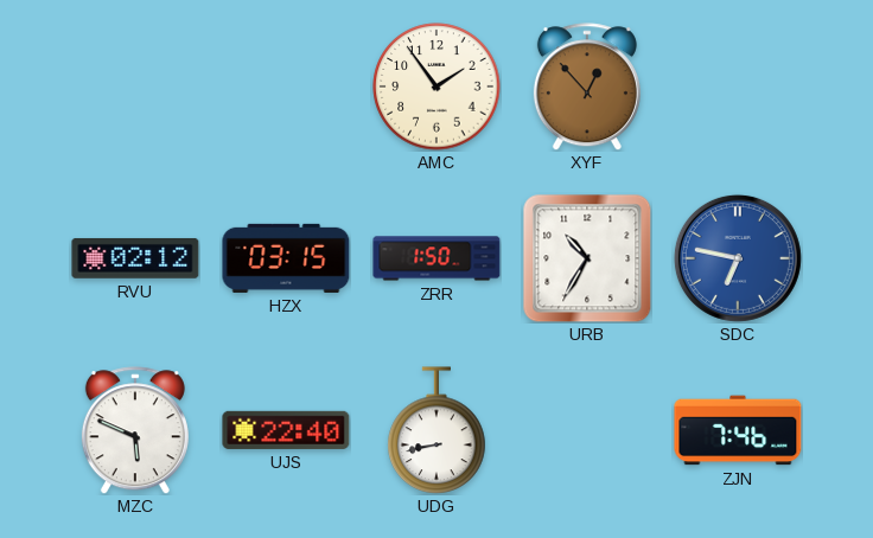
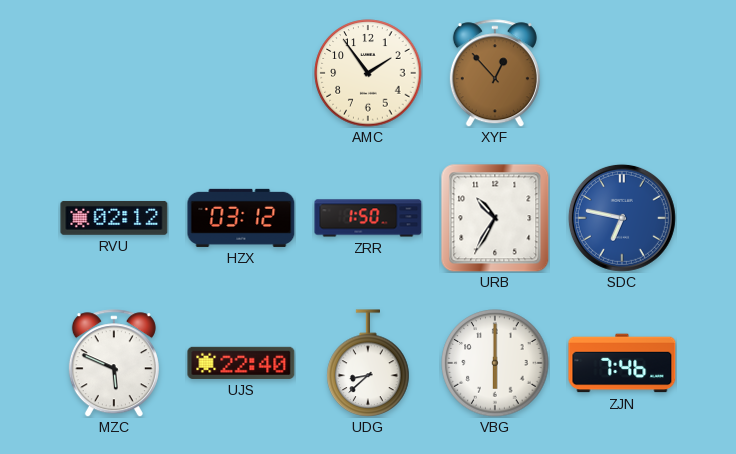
HZX: 03:15 -> 03:12 (241, 218)
UDG: 8:43 -> 8:38 (368, 363)
VBG: none -> 6:00 (495, 363)
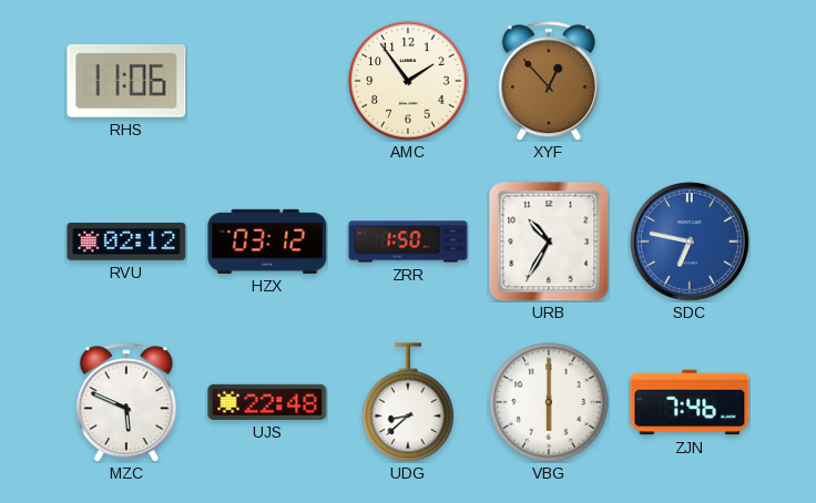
RHS: none -> 11:06 (126, 81)
UJS: 22:40 -> 22:48 (267, 402)
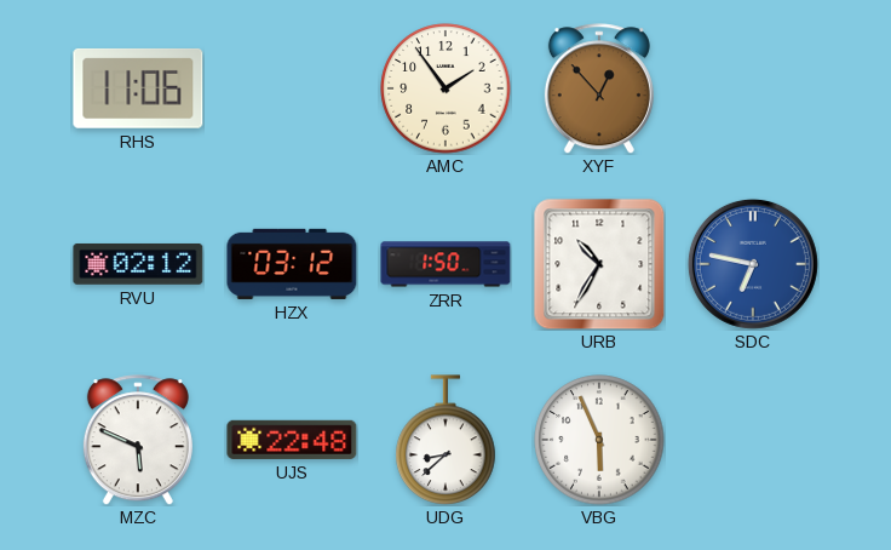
VBG: 6:00 -> 5:56 (599, 440)
ZJN: 7:46 -> none (690, 402)
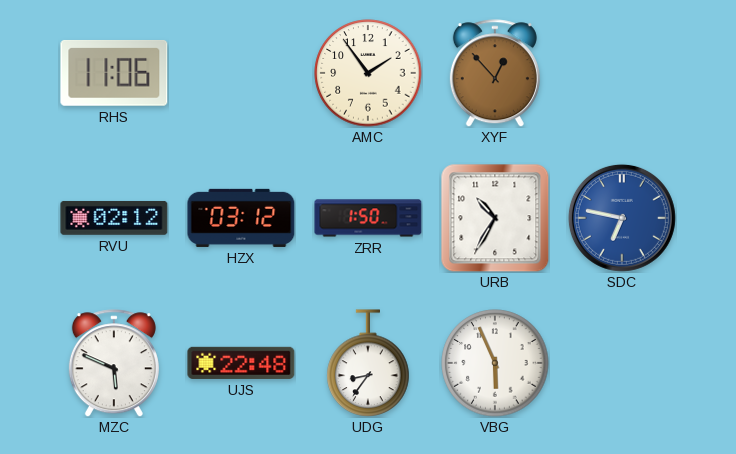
UDG: 8:38 -> 8:36 (368, 363)
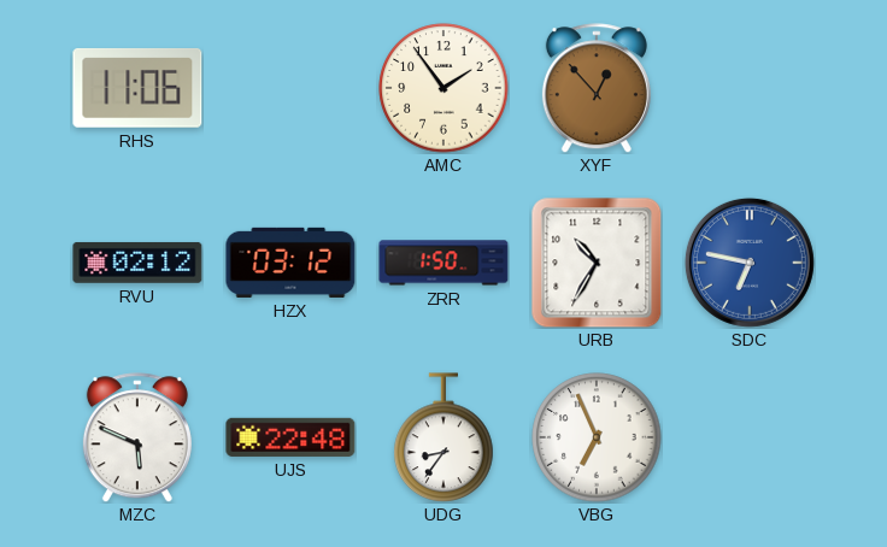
VBG: 5:56 -> 6:56 (597, 437)
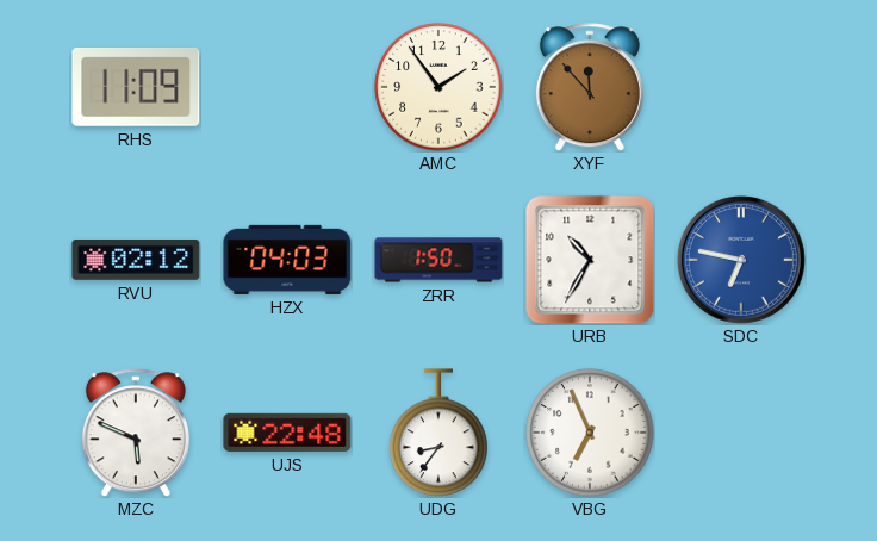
RHS: 11:06 -> 11:09 (136, 87)
XYF: 12:53 -> 11:53 (590, 87)
HZX: 03:12 -> 04:03 (287, 260)
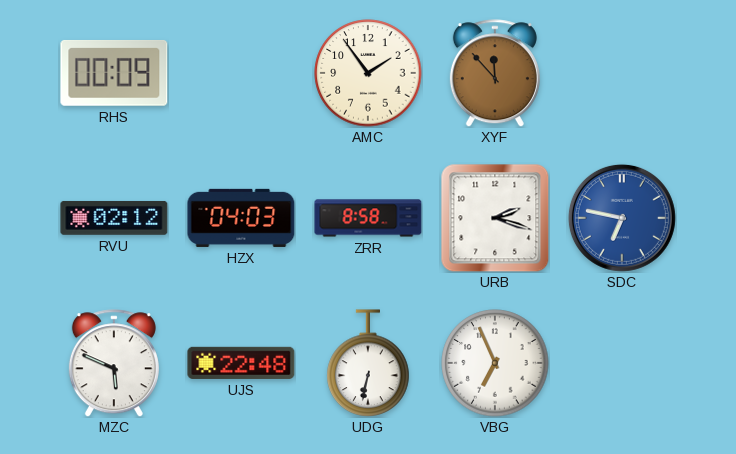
RHS: 11:09 -> 00:09 (114, 73)
ZRR: 1:50 -> 8:58 (368, 218)
URB: 10:35 -> 2:18 (495, 218)
UDG: 8:36 -> 6:32 (368, 363)
